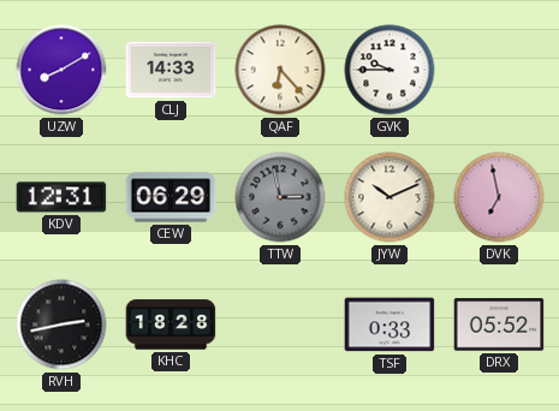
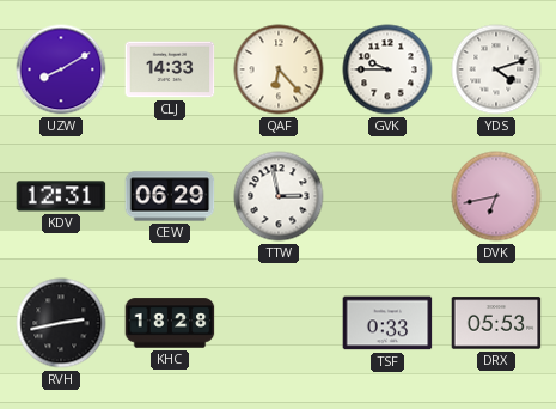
YDS: none -> 4:12 (496, 69)
TTW dial: grey -> white (279, 196)
JYW: 10:11 -> none (389, 197)
DVK: 6:58 -> 6:43 (496, 196)
DRX: 05:52 -> 05:53 (496, 323)
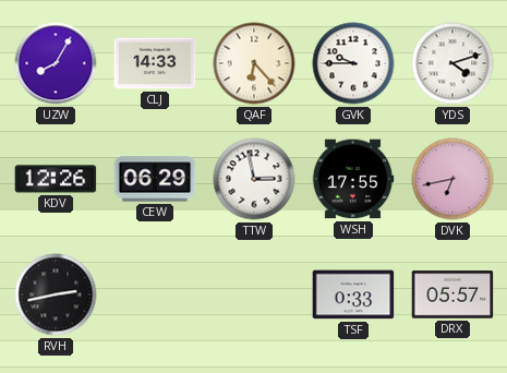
UZW: 8:10 -> 8:05 (56, 63)
KDV: 12:31 -> 12:26 (56, 179)
WSH: none -> 17:55 (353, 179)
KHC: 18:28 -> none (170, 323)
DRX: 05:53 -> 05:57 (452, 294)
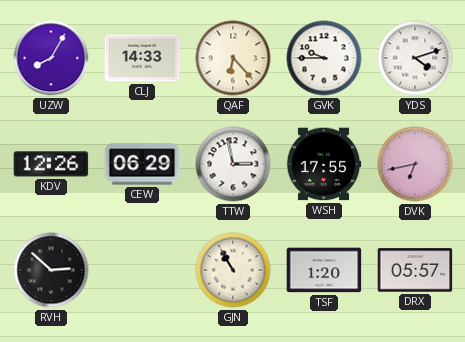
RVH: 2:43 -> 2:52 (51, 270)
GJN: none -> 10:55 (233, 270)
TSF: 0:33 -> 1:20 (324, 270)
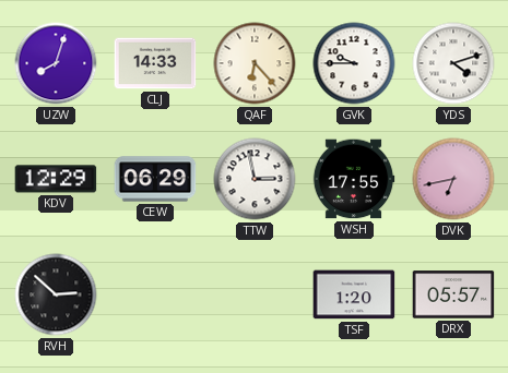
UZW: 8:05 -> 8:03 (56, 63)
KDV: 12:26 -> 12:29 (56, 179)
GJN: 10:55 -> none (233, 270)
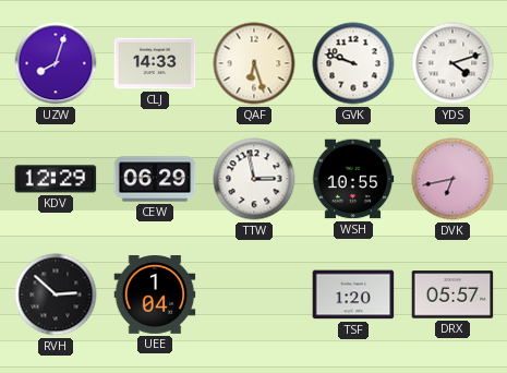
QAF: 6:23 -> 6:27 (254, 63)
GVK: 9:45 -> 9:48 (353, 63)
WSH: 17:55 -> 10:55 (353, 179)
UEE: none -> 1:04 (155, 296)
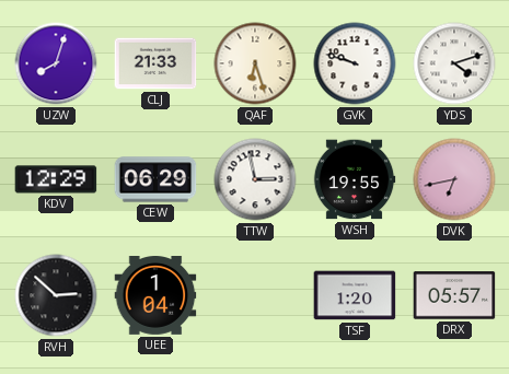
CLJ: 14:33 -> 21:33 (155, 63)
WSH: 10:55 -> 19:55 (355, 179)
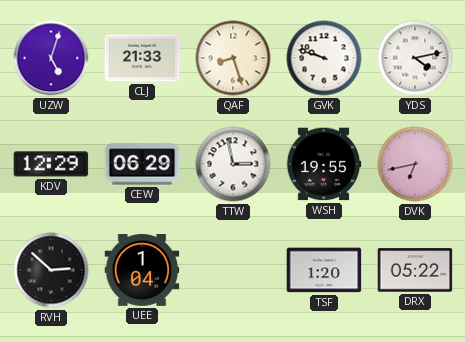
UZW: 8:03 -> 5:03 (51, 58)
QAF: 6:27 -> 8:27 (233, 58)
YDS: 4:12 -> 4:13 (415, 58)
DRX: 05:57 -> 05:22 (415, 270)
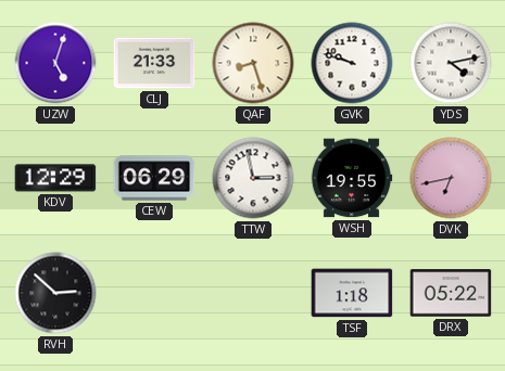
UEE: 1:04 -> none (142, 271)
TSF: 1:20 -> 1:18 (352, 293)
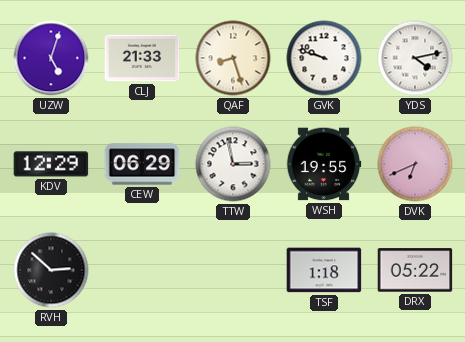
DVK: 6:43 -> 6:41 (415, 164)
